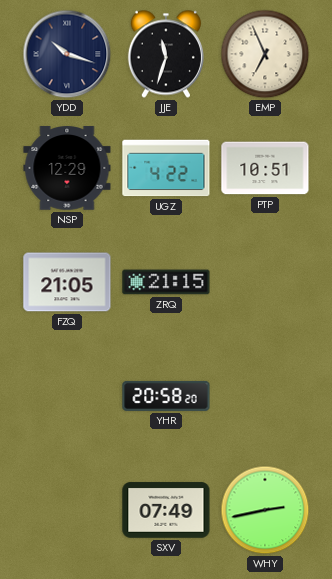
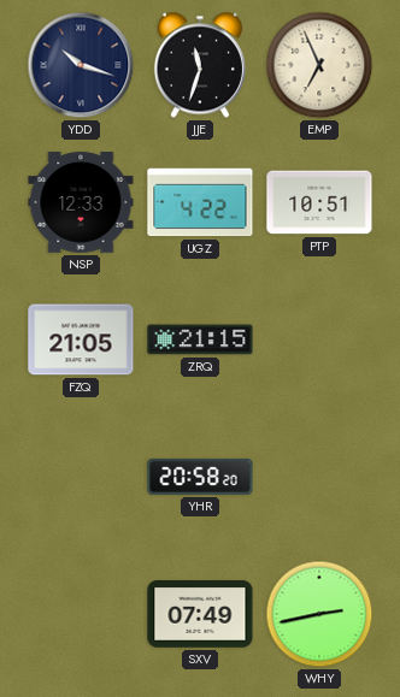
NSP: 12:29 -> 12:33 (81, 202)
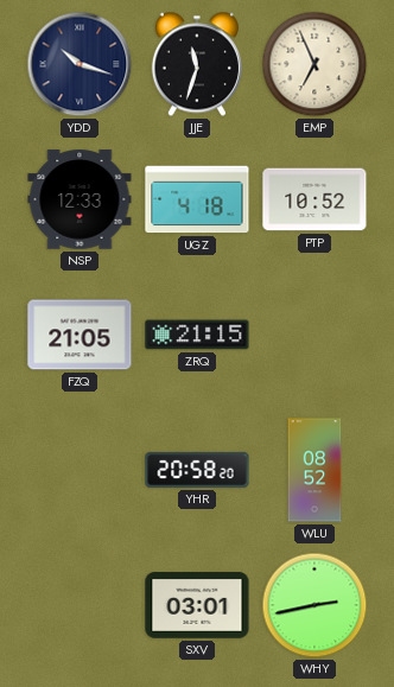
UGZ: 4:22 -> 4:18 (197, 199)
PTP: 10:51 -> 10:52 (314, 199)
WLU: none -> 08:52 (314, 470)
SXV: 07:49 -> 03:01 (197, 605)
